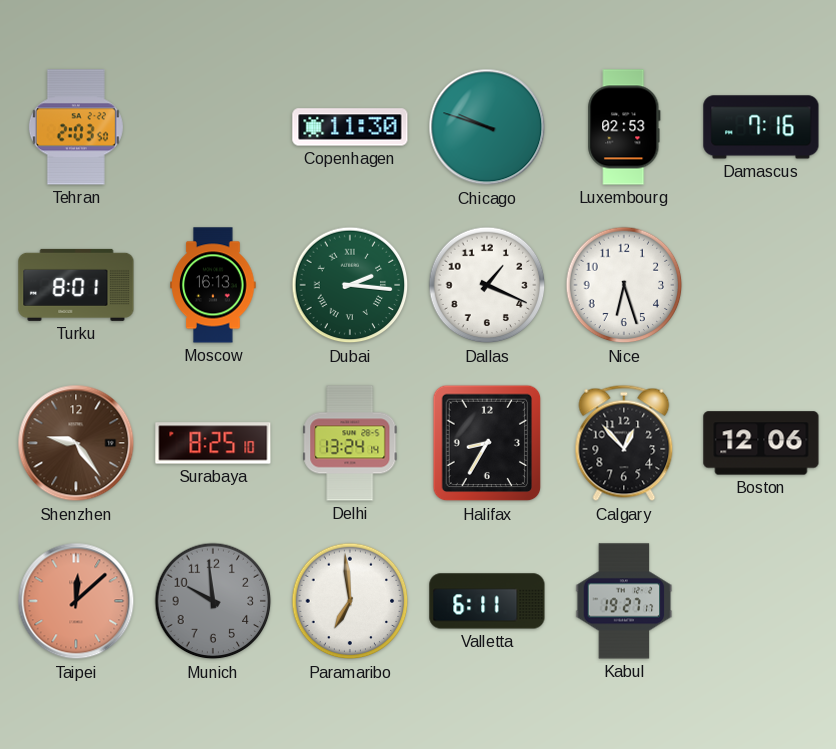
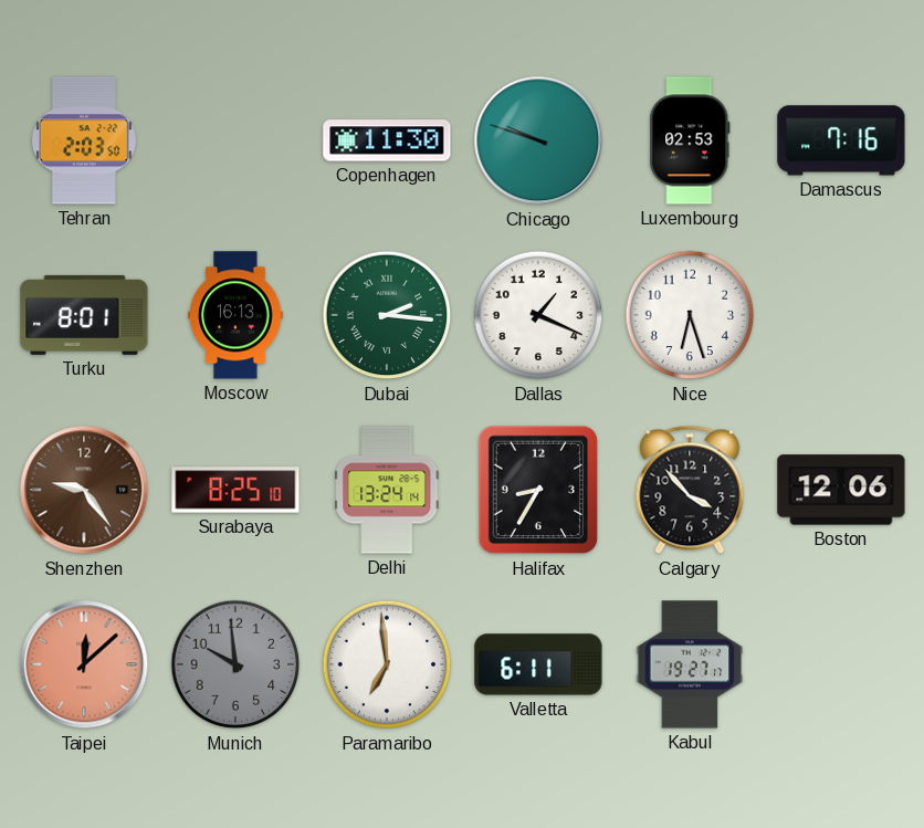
Calgary: 12:53 -> 3:53 (690, 490)
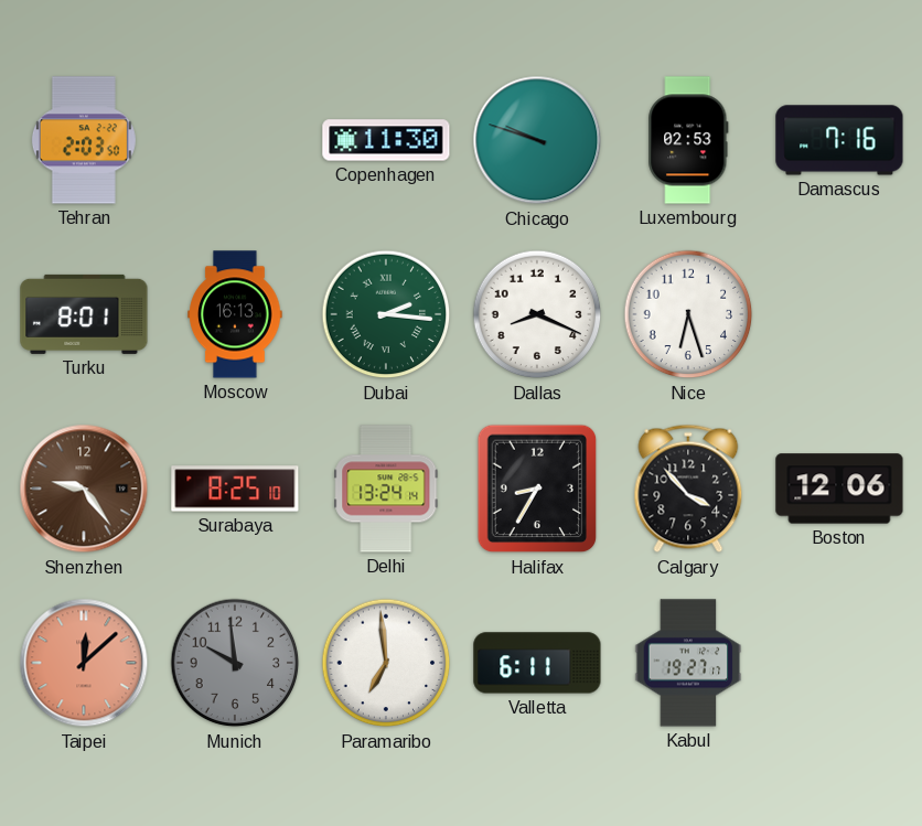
Dallas: 1:19 -> 8:19 (537, 314)
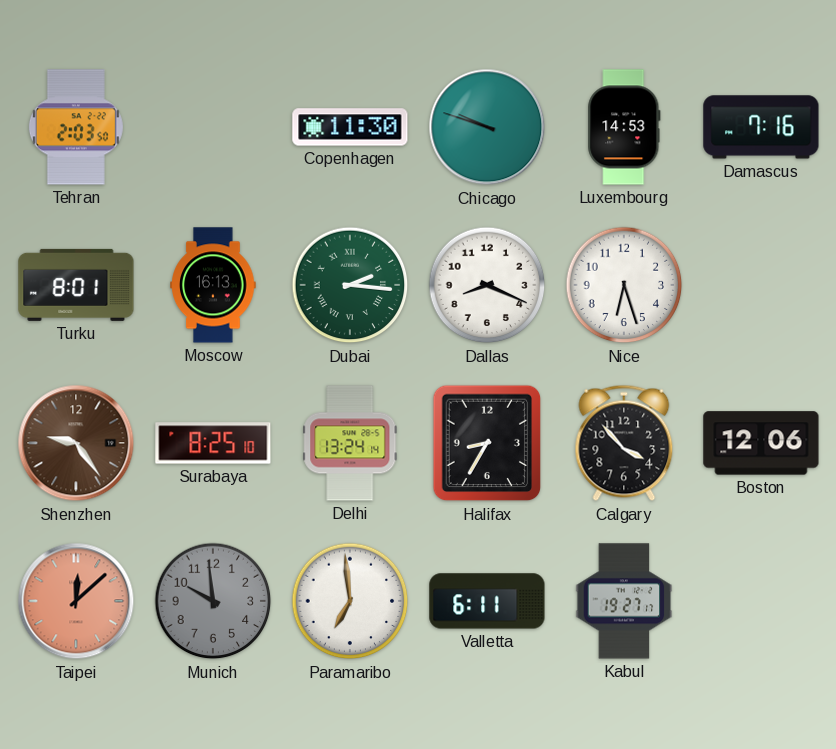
Luxembourg: 02:53 -> 14:53 (624, 127)
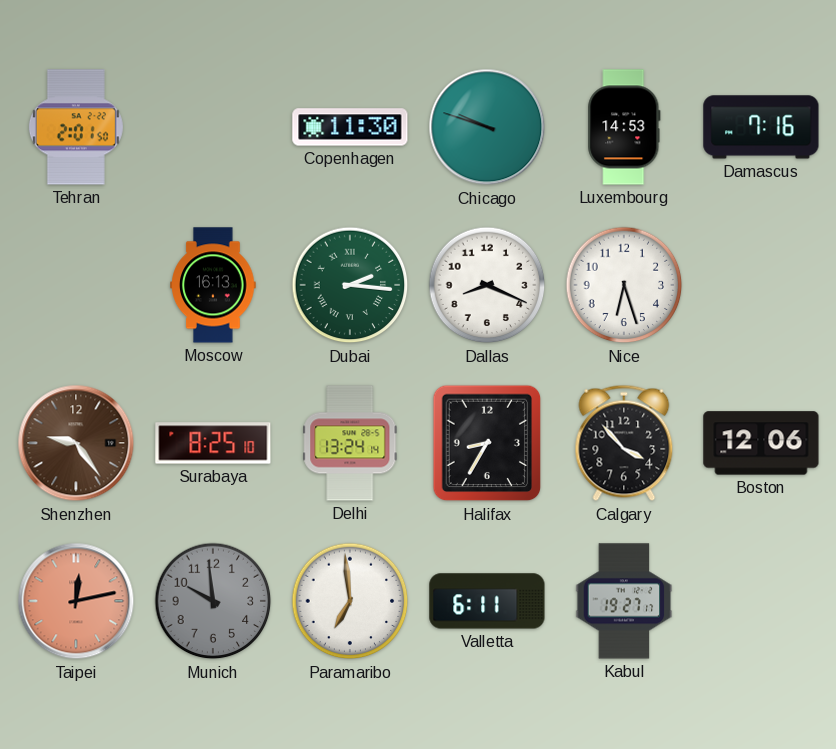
Tehran: 2:03 -> 2:01 (76, 127)
Turku: 8:01 -> none (76, 285)
Taipei: 12:08 -> 12:13 (76, 601)
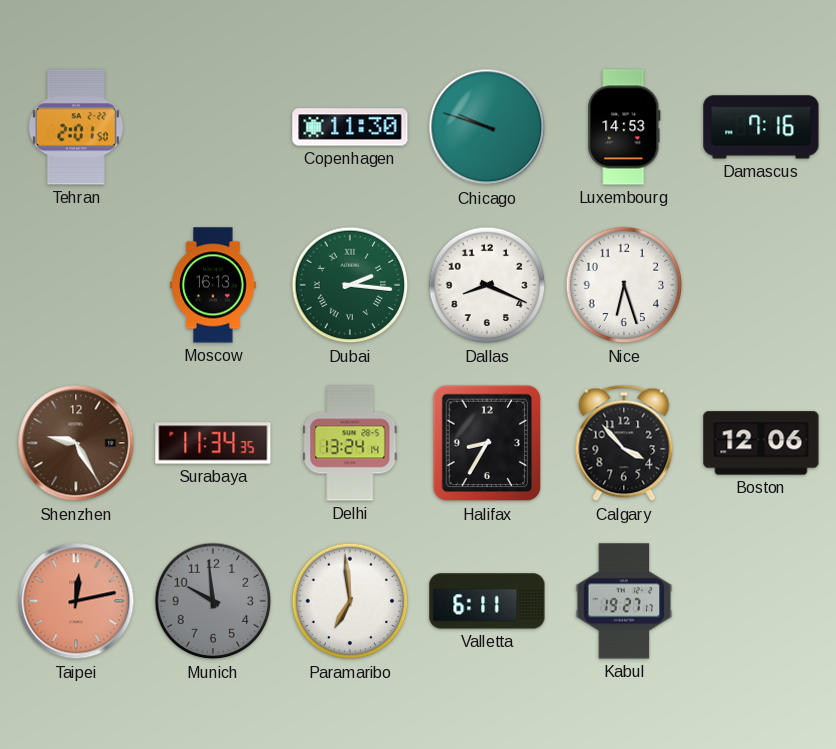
Shenzhen: 9:24 -> 9:25 (76, 443)
Surabaya: 8:25 -> 11:34 (213, 443)
